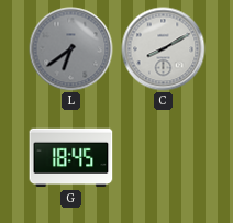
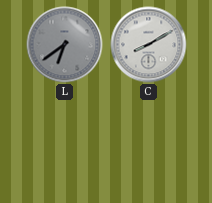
G: 18:45 -> none (71, 158)
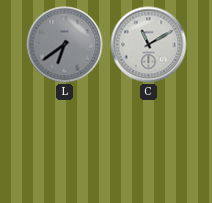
C: 8:10 -> 11:10 (149, 45)
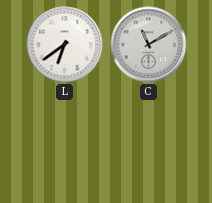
L dial: grey -> white (65, 45)
